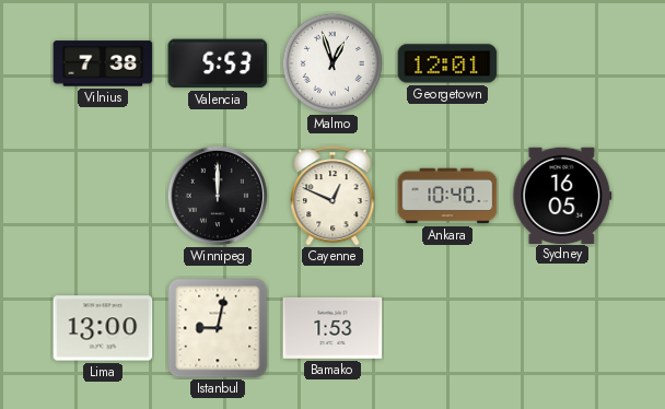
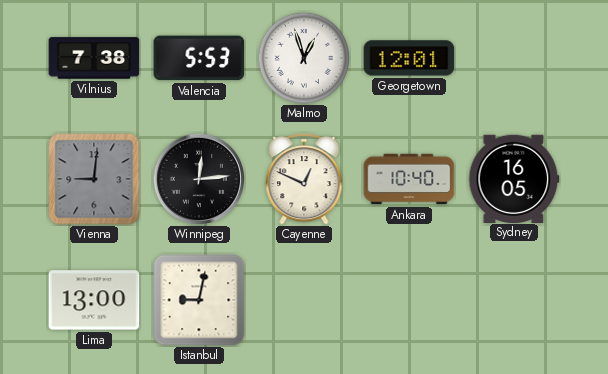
Vienna: none -> 9:01 (94, 179)
Winnipeg: 12:00 -> 12:14 (198, 178)
Bamako: 1:53 -> none (332, 328)
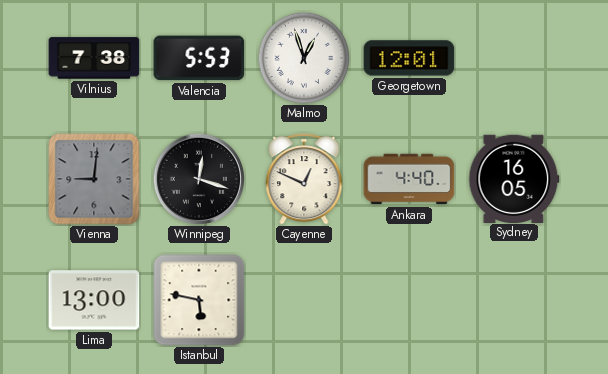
Winnipeg: 12:14 -> 12:18 (198, 178)
Ankara: 10:40 -> 4:40 (409, 179)
Istanbul: 9:02 -> 5:47 (199, 300)
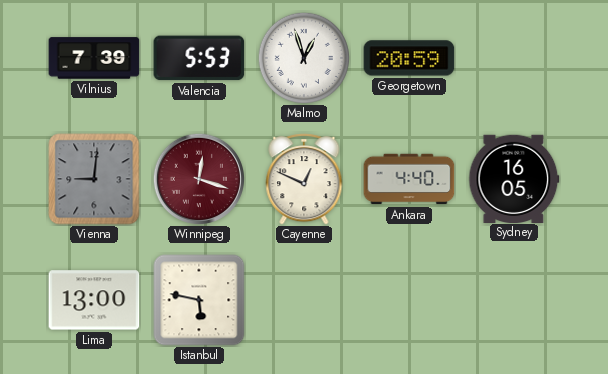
Vilnius: 7:38 -> 7:39 (94, 58)
Georgetown: 12:01 -> 20:59 (409, 58)
Winnipeg dial: black -> burgundy (198, 178)
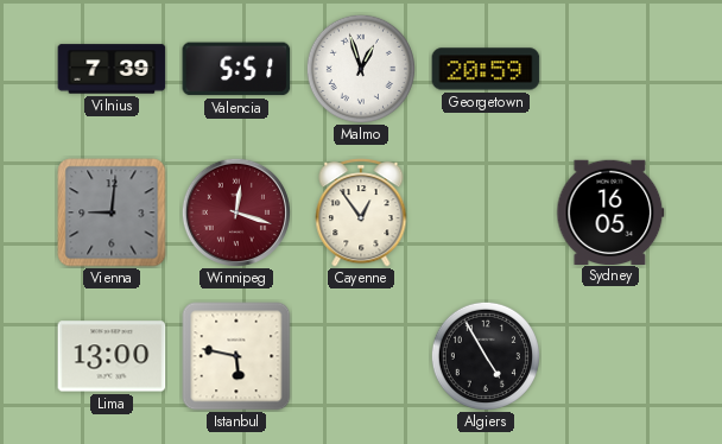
Valencia: 5:53 -> 5:51 (236, 69)
Cayenne: 12:49 -> 12:54 (361, 213)
Ankara: 4:40 -> none (409, 179)
Algiers: none -> 4:55 (486, 356)
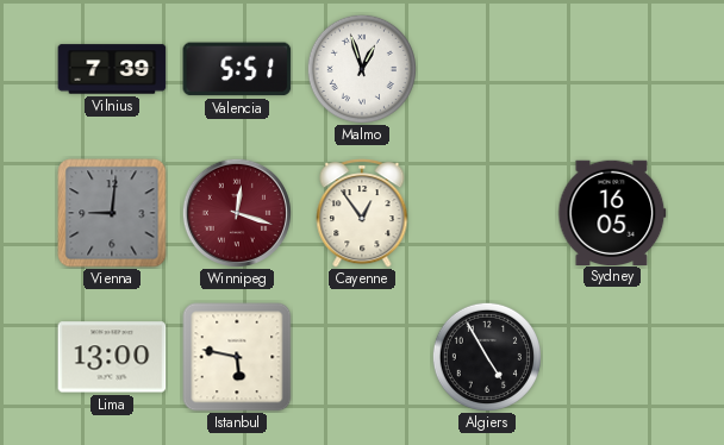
Georgetown: 20:59 -> none (486, 69)
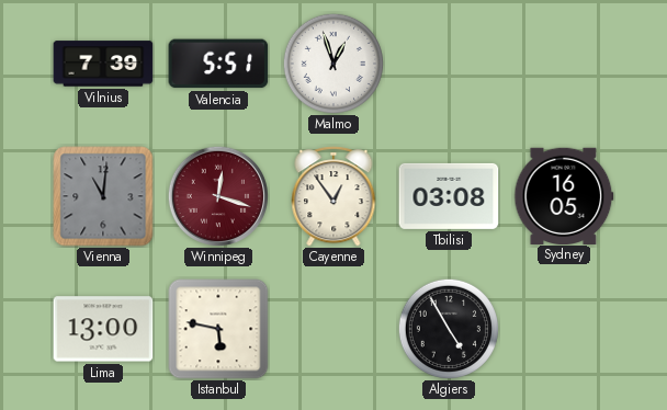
Vienna: 9:01 -> 11:01 (103, 196)
Tbilisi: none -> 03:08 (449, 196)
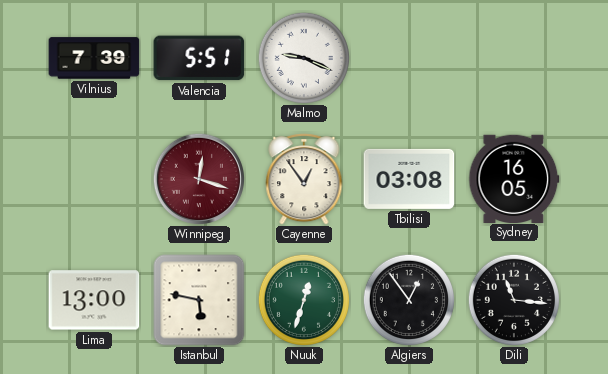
Malmo: 12:57 -> 9:19 (304, 58)
Vienna: 11:01 -> none (103, 196)
Nuuk: none -> 12:33 (304, 300)
Algiers: 4:55 -> 12:54 (409, 300)
Dili: none -> 11:16 (514, 300)
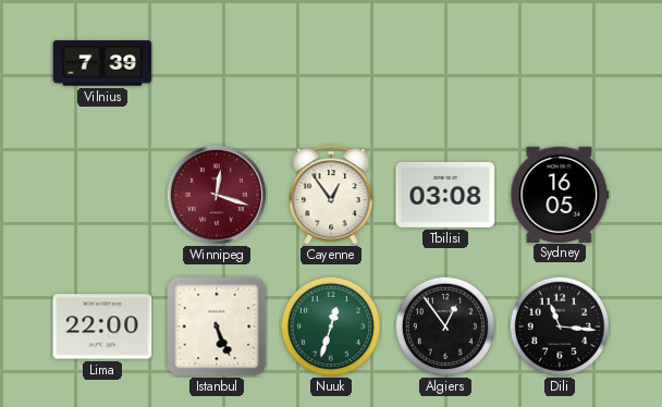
Valencia: 5:51 -> none (199, 58)
Malmo: 9:19 -> none (304, 58)
Lima: 13:00 -> 22:00 (102, 326)
Istanbul: 5:47 -> 5:26 (217, 326)
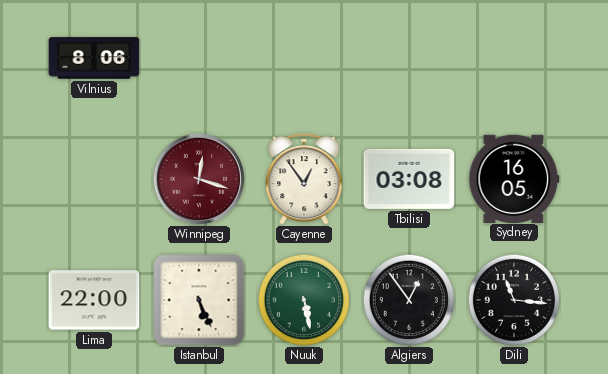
Vilnius: 7:39 -> 8:06 (94, 58)
Nuuk: 12:33 -> 5:28 (304, 300)
